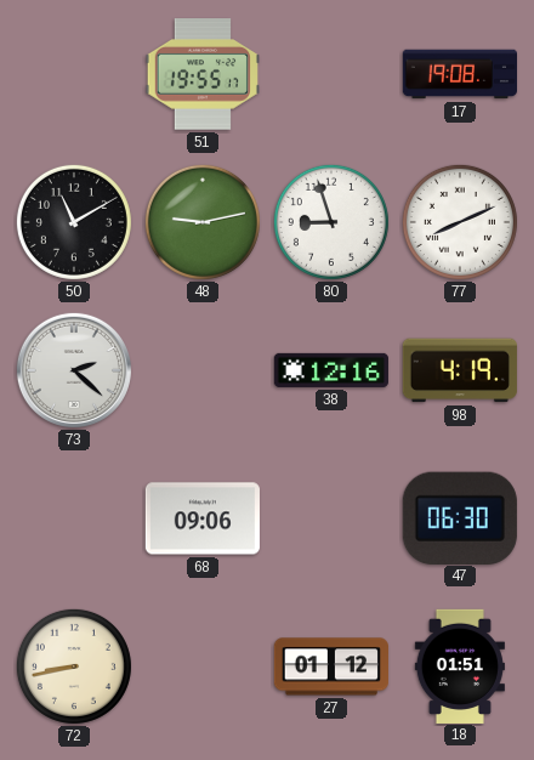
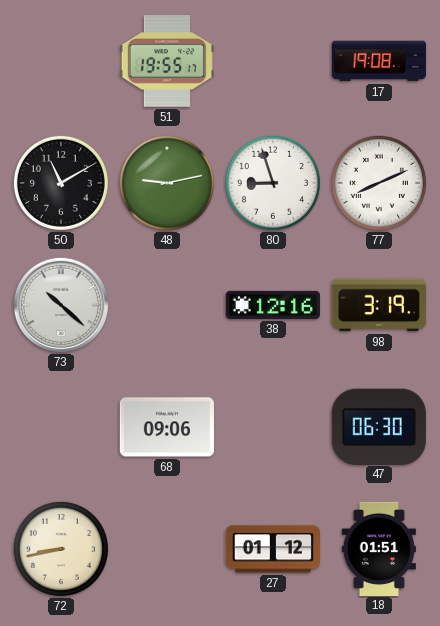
73: 2:22 -> 10:22 (61, 305)
98: 4:19 -> 3:19 (379, 305)
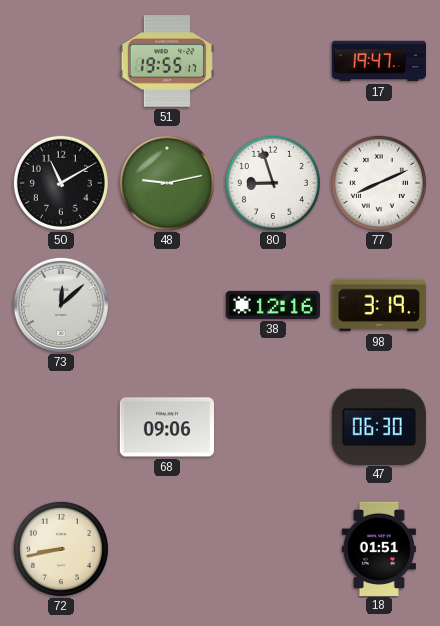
17: 19:08 -> 19:47 (378, 61)
73: 10:22 -> 12:08 (61, 305)
27: 01:12 -> none (272, 549)
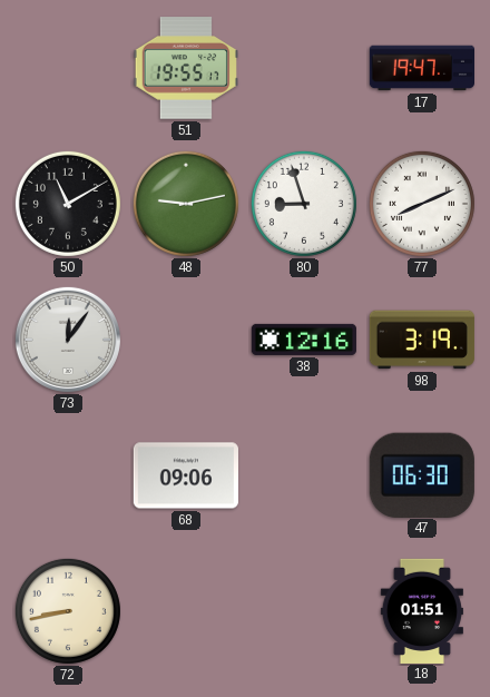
73: 12:08 -> 12:06 (68, 340)
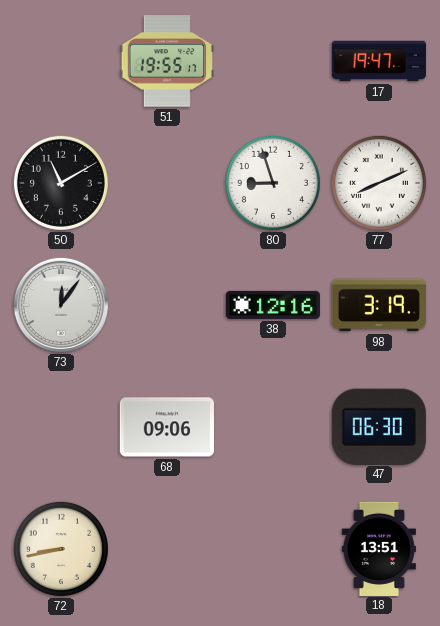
48: 9:13 -> none (186, 204)
18: 01:51 -> 13:51 (379, 548)
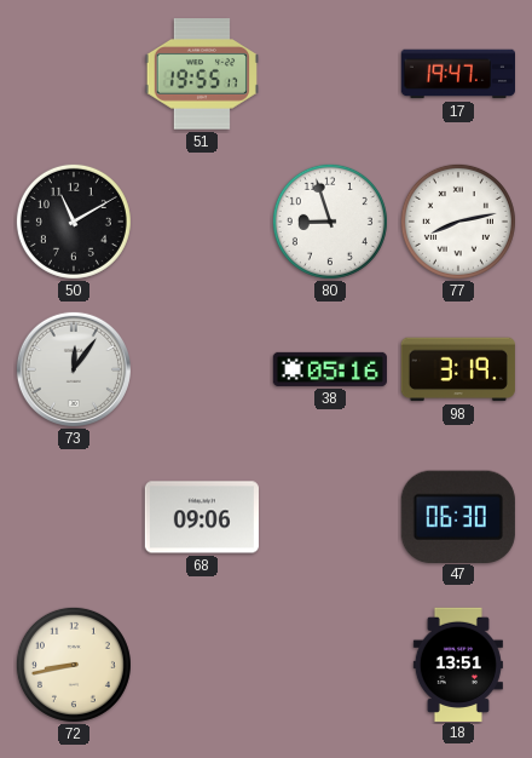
77: 8:11 -> 8:13 (458, 222)
38: 12:16 -> 05:16 (330, 369)
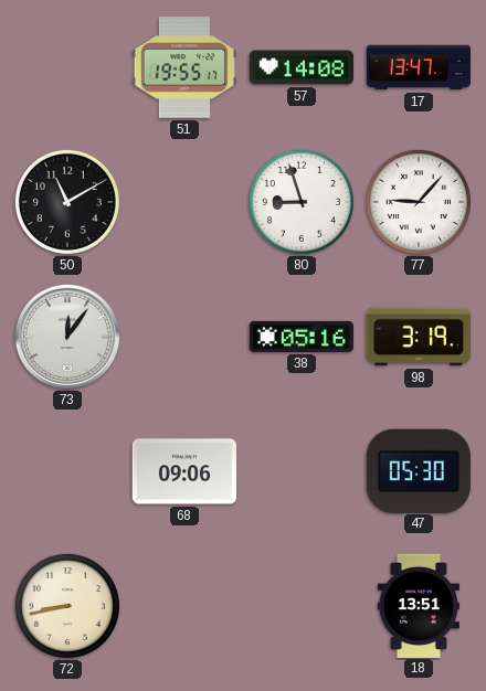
57: none -> 14:08 (300, 67)
17: 19:47 -> 13:47 (418, 67)
77: 8:13 -> 9:07 (419, 202)
47: 06:30 -> 05:30 (419, 470)
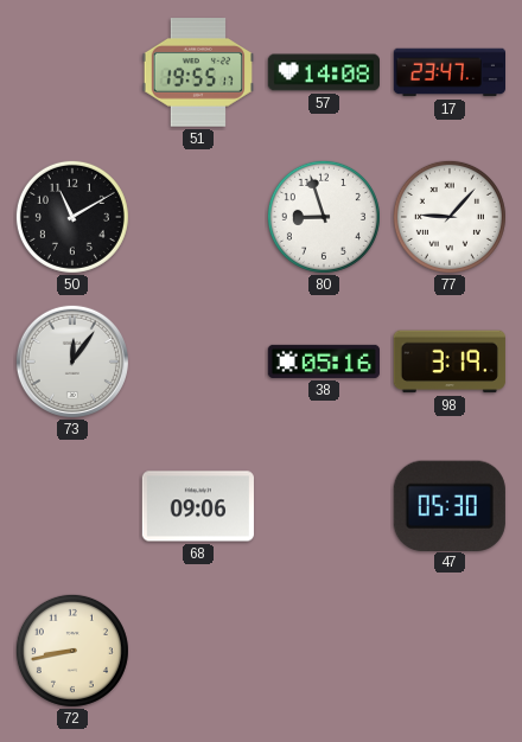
17: 13:47 -> 23:47 (448, 72)
18: 13:51 -> none (419, 605)
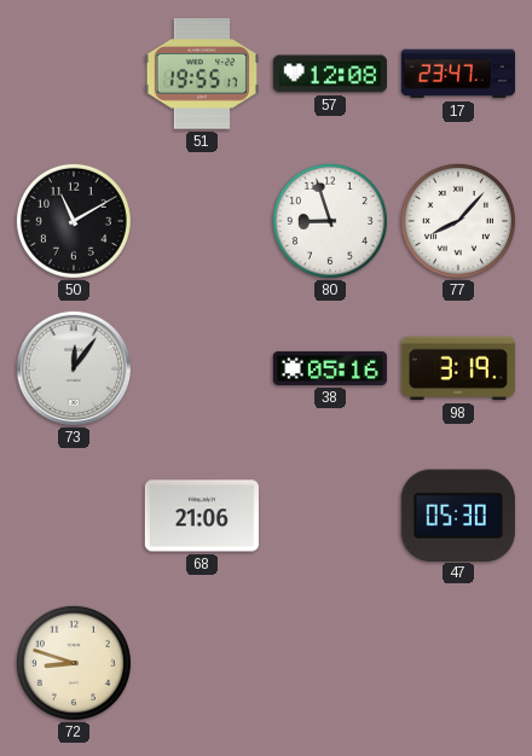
57: 14:08 -> 12:08 (329, 74)
77: 9:07 -> 8:07 (458, 221)
68: 09:06 -> 21:06 (202, 516)
72: 8:43 -> 8:48 (74, 663)
